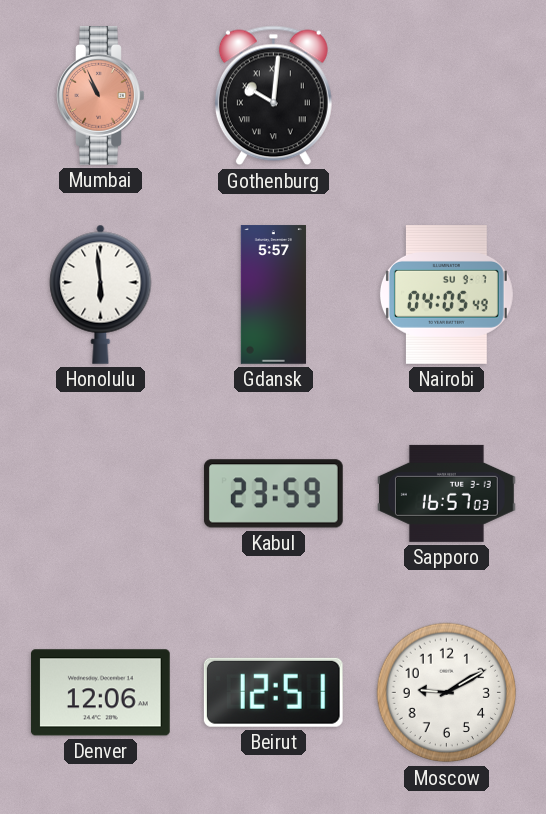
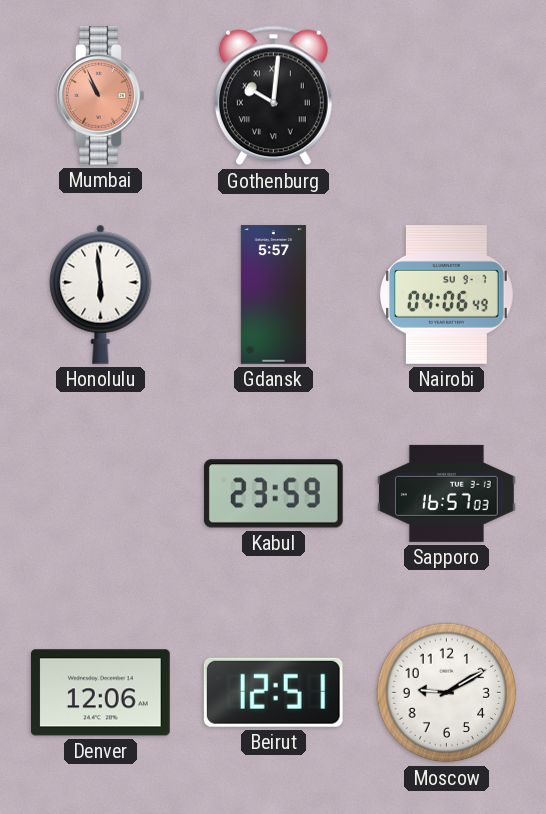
Nairobi: 04:05 -> 04:06 (446, 295)
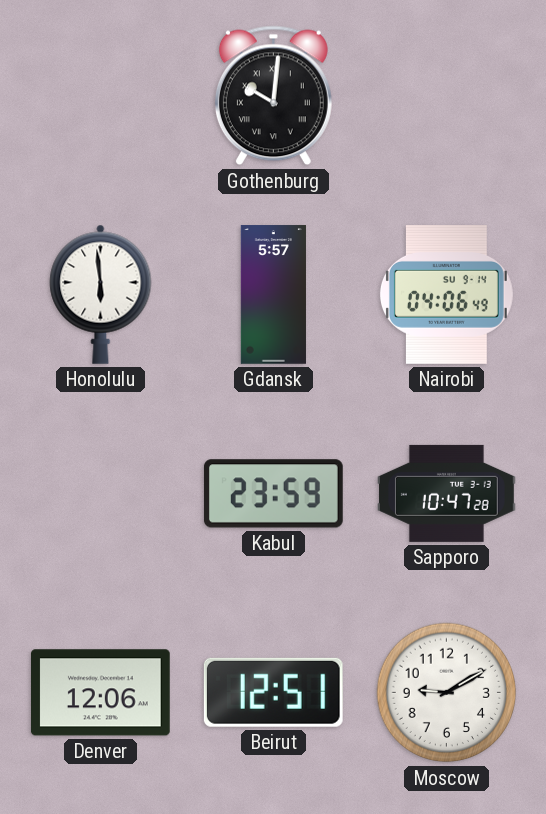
Mumbai: 10:56 -> none (101, 96)
Nairobi date: SU 9-7 -> SU 9-14 (446, 295)
Sapporo: 16:57 -> 10:47 (447, 493)
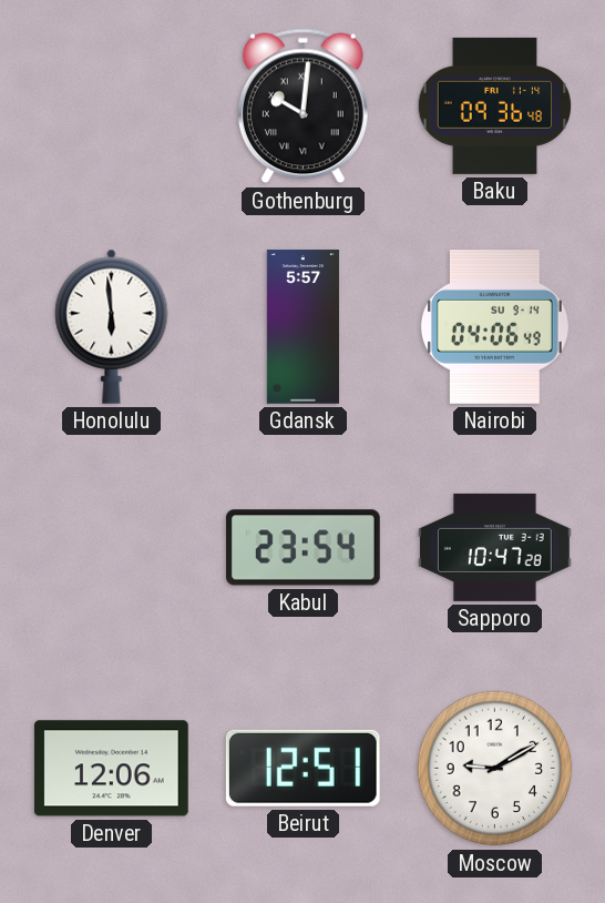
Baku: none -> 09:36 (495, 105)
Kabul: 23:59 -> 23:54 (302, 548)
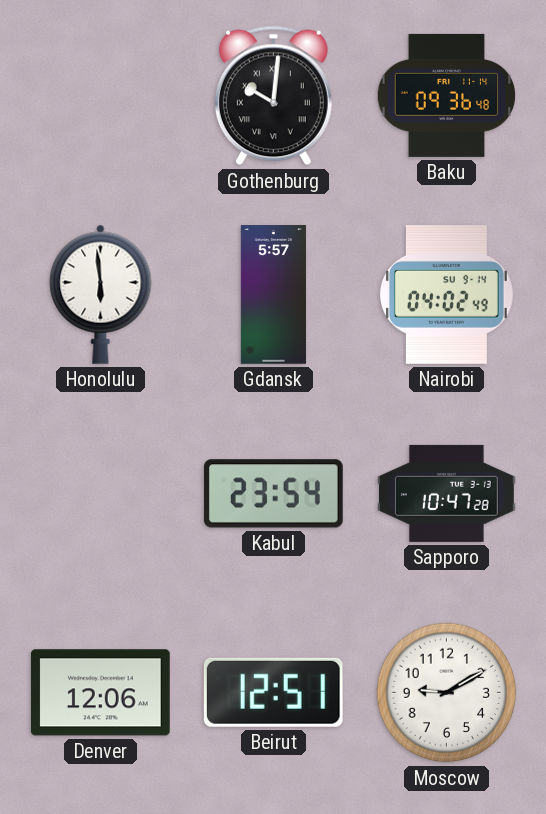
Nairobi: 04:06 -> 04:02 (446, 295)
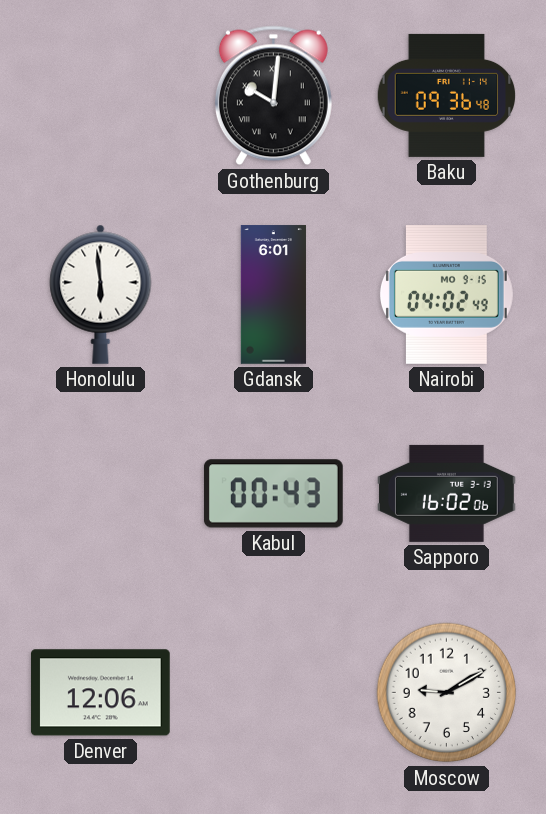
Gdansk: 5:57 -> 6:01 (273, 295)
Nairobi date: SU 9-14 -> MO 9-15 (446, 295)
Kabul: 23:54 -> 00:43 (273, 494)
Sapporo: 10:47 -> 16:02 (447, 493)
Beirut: 12:51 -> none (273, 692)
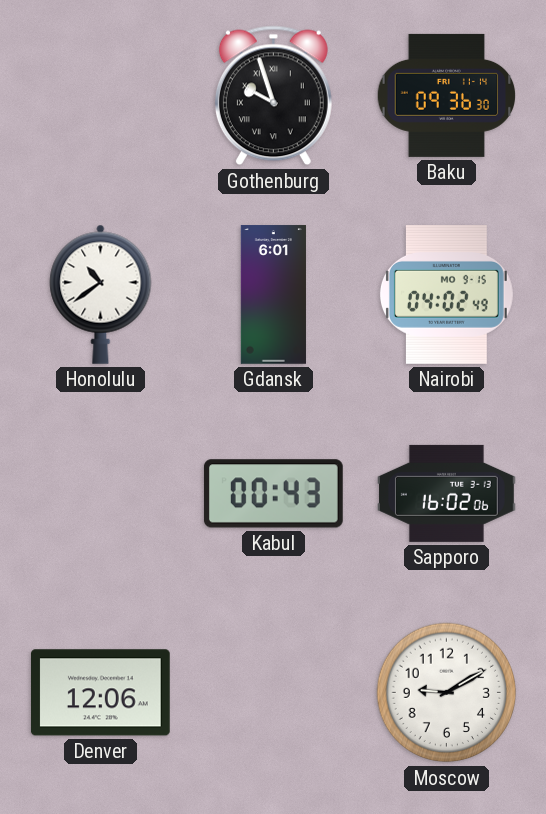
Gothenburg: 10:01 -> 9:57 (273, 96)
Baku: 09:36:48 -> 09:36:30 (447, 95)
Honolulu: 5:59 -> 10:39 (101, 294)
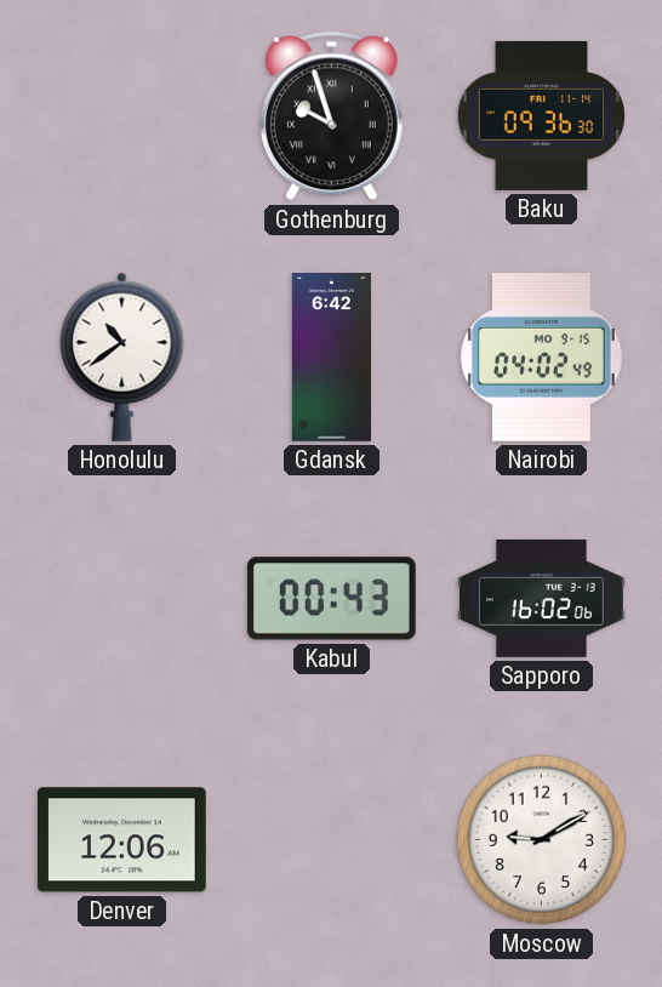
Gdansk: 6:01 -> 6:42 (331, 358)
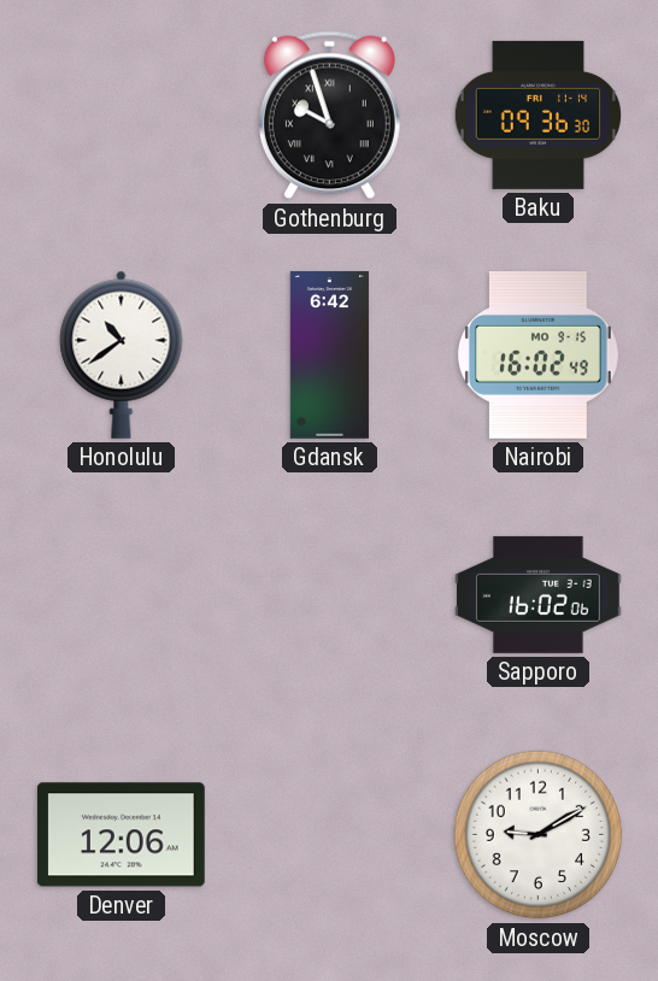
Nairobi: 04:02 -> 16:02 (537, 356)
Kabul: 00:43 -> none (331, 599)
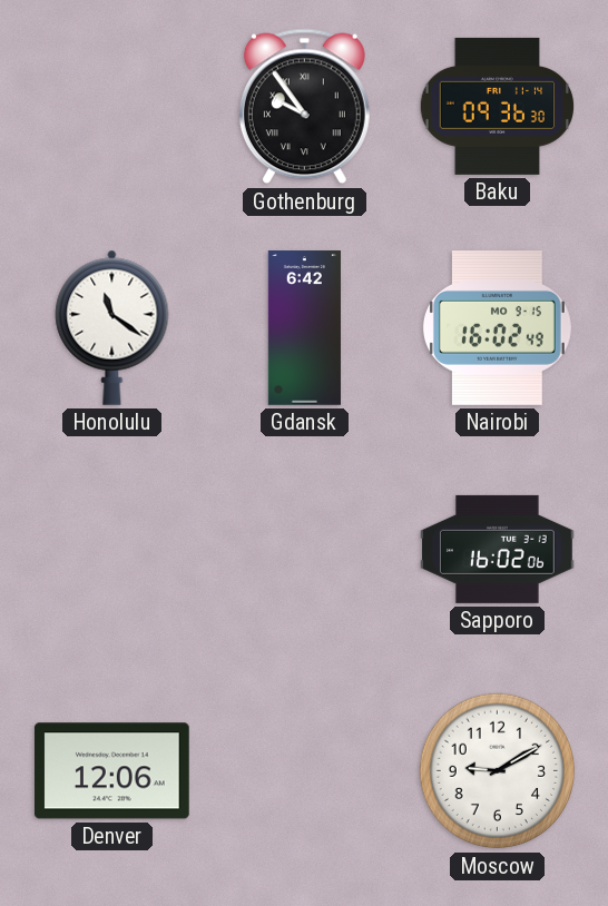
Gothenburg: 9:57 -> 9:54 (304, 107)
Honolulu: 10:39 -> 11:21 (112, 327)
